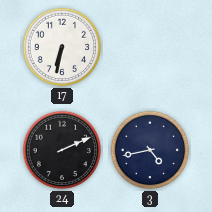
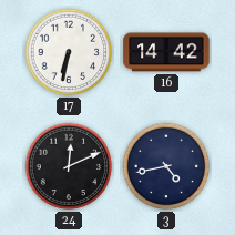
16: none -> 14:42 (166, 52)
24: 2:11 -> 12:11 (69, 166)
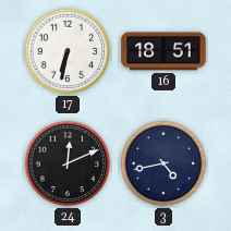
16: 14:42 -> 18:51 (163, 51)
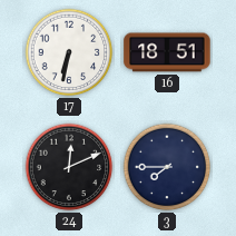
3: 4:43 -> 7:45 (167, 167)
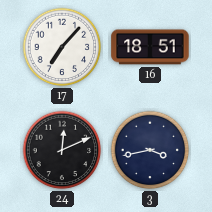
17: 6:32 -> 7:07 (62, 47)
3: 7:45 -> 3:43 (150, 150)
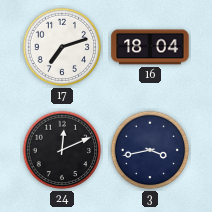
17: 7:07 -> 7:12 (62, 47)
16: 18:51 -> 18:04 (150, 47)
